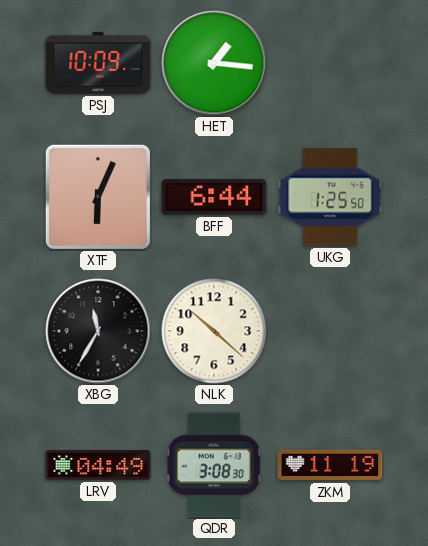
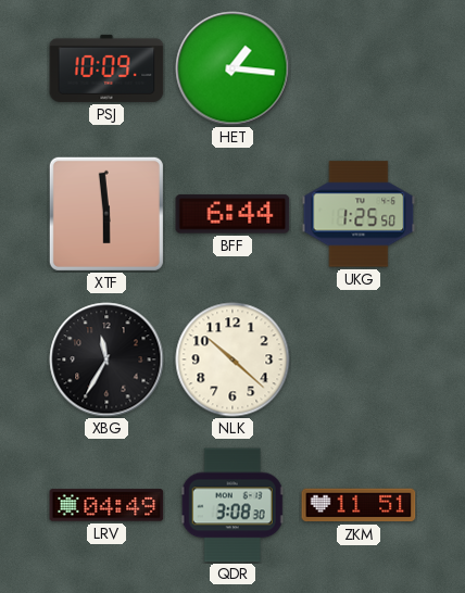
XTF: 6:04 -> 5:59 (106, 214)
ZKM: 11:19 -> 11:51 (359, 505)
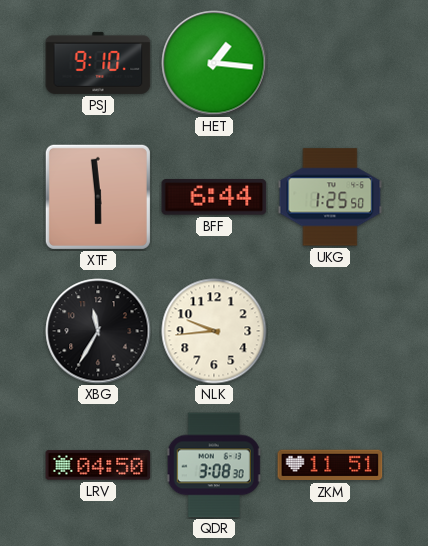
PSJ: 10:09 -> 9:10 (98, 63)
NLK: 10:22 -> 9:44 (214, 331)
LRV: 04:49 -> 04:50 (98, 465)
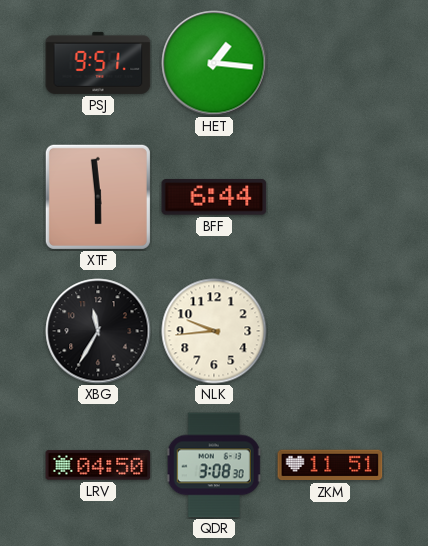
PSJ: 9:10 -> 9:51 (98, 63)
UKG: 1:25 -> none (330, 197)
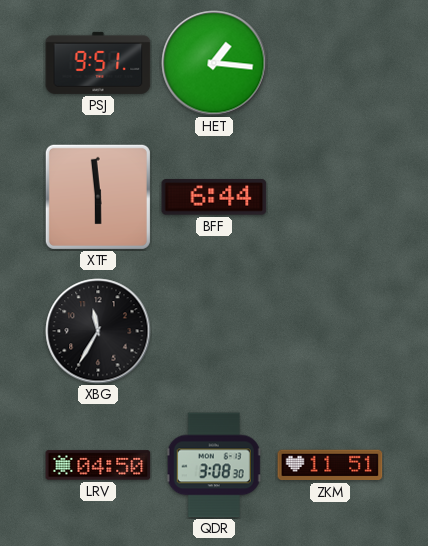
NLK: 9:44 -> none (214, 331)
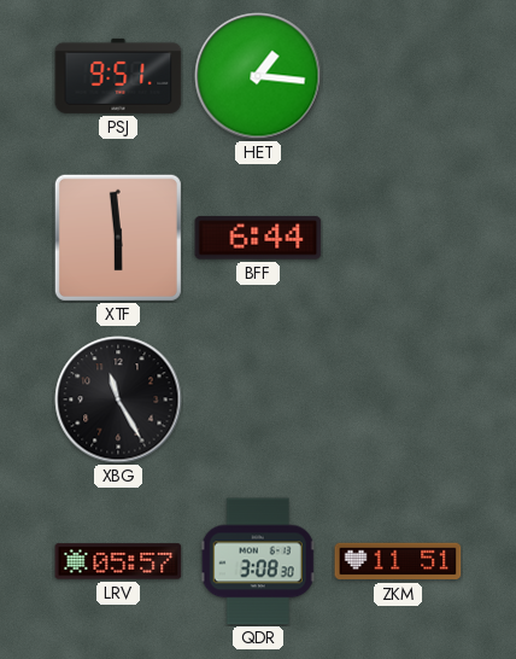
XBG: 11:35 -> 11:25 (118, 400)
LRV: 04:50 -> 05:57 (118, 561)
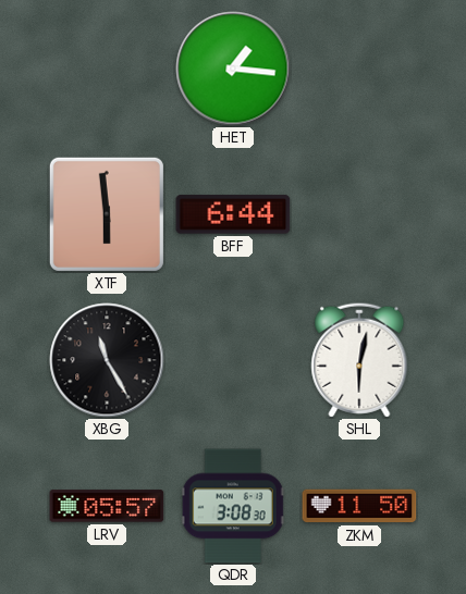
PSJ: 9:51 -> none (118, 76)
SHL: none -> 6:02 (359, 360)
ZKM: 11:51 -> 11:50 (359, 506)
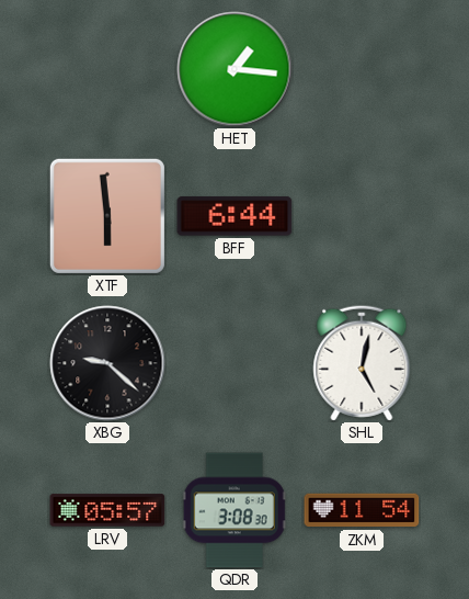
XBG: 11:25 -> 9:22 (107, 363)
SHL: 6:02 -> 5:02 (362, 363)
ZKM: 11:50 -> 11:54 (362, 510)
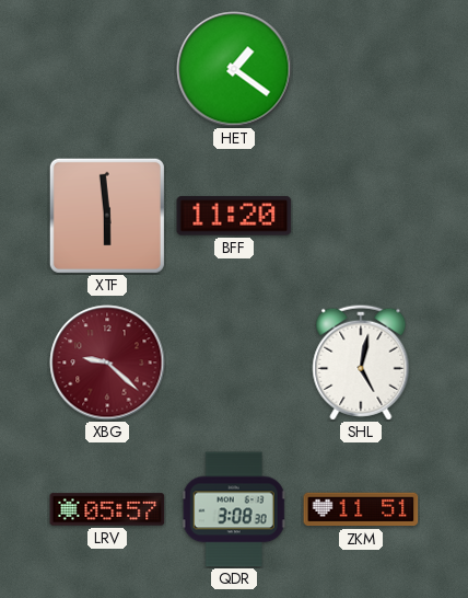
HET: 1:16 -> 1:21 (234, 69)
BFF: 6:44 -> 11:20 (234, 216)
XBG dial: black -> burgundy (107, 363)
ZKM: 11:54 -> 11:51 (361, 509)
